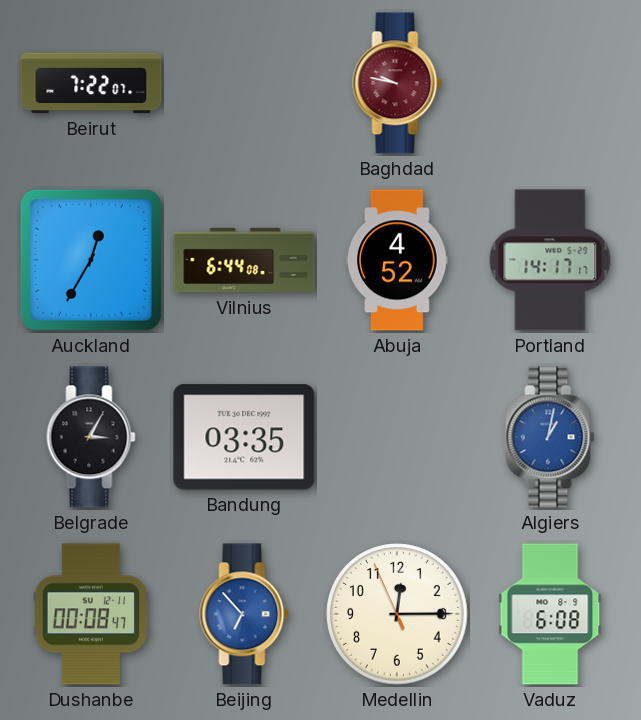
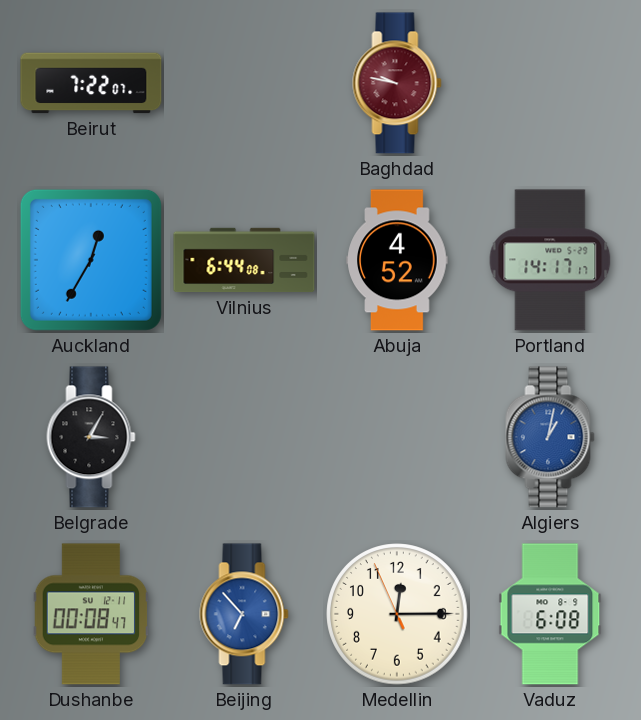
Bandung: 03:35 -> none (244, 437)
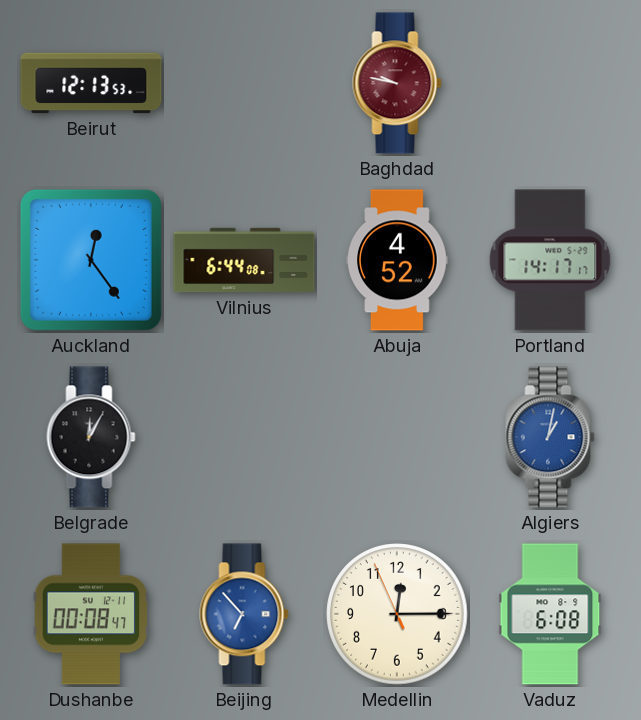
Beirut: 7:22 -> 12:13 (91, 83)
Auckland: 12:35 -> 12:24 (91, 260)
Belgrade: 3:05 -> 12:05 (91, 437)
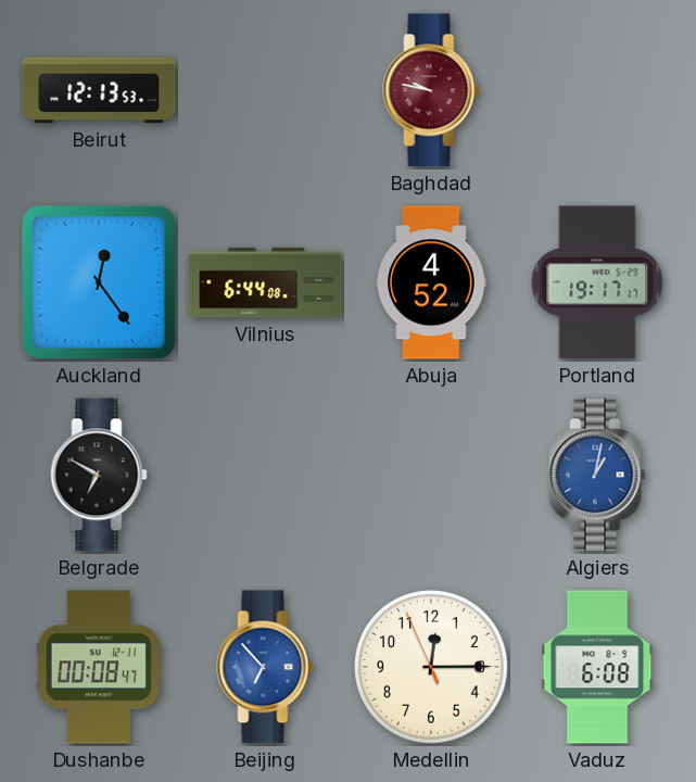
Portland: 14:17 -> 19:17 (597, 282)
Belgrade: 12:05 -> 6:50 (99, 475)
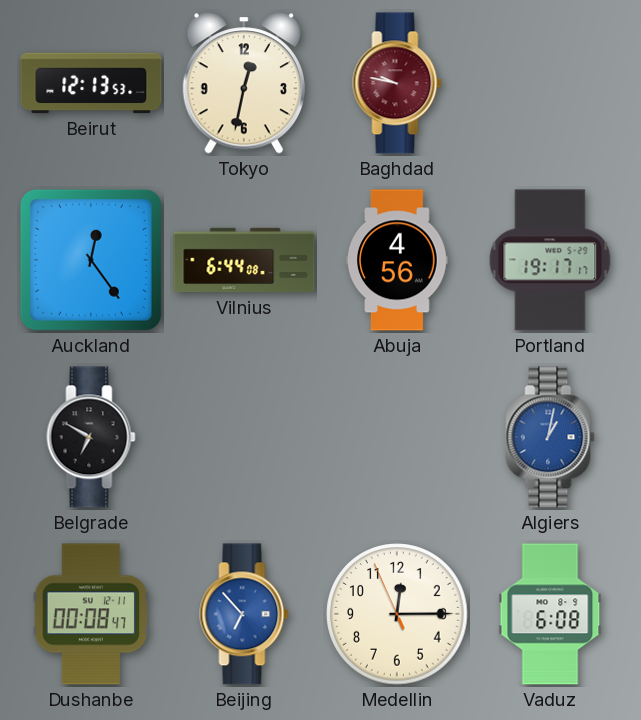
Tokyo: none -> 12:32 (244, 83)
Abuja: 4:52 -> 4:56 (397, 260)
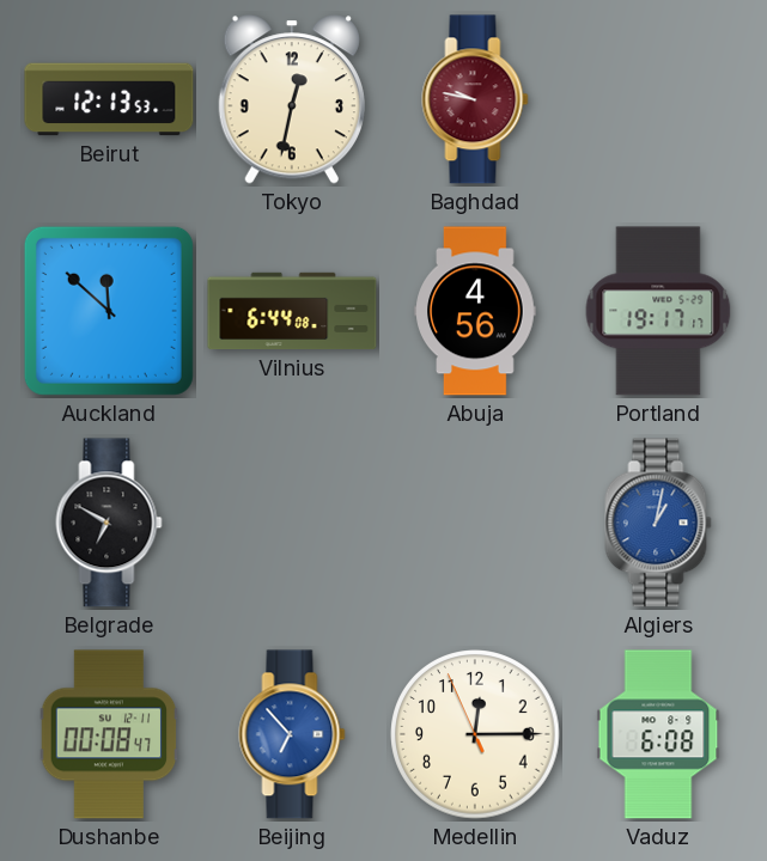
Auckland: 12:24 -> 11:52 (109, 311)
